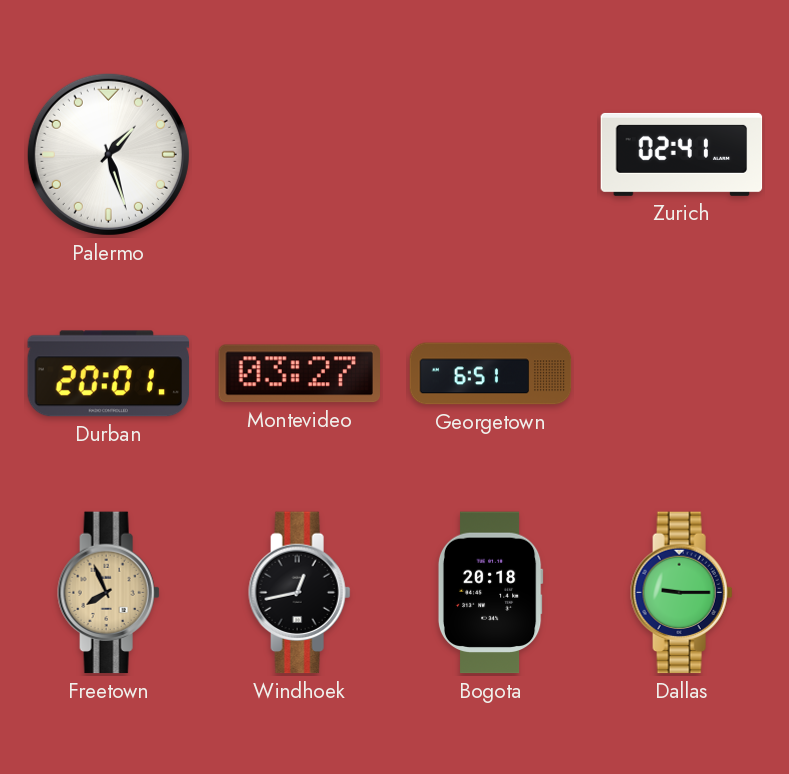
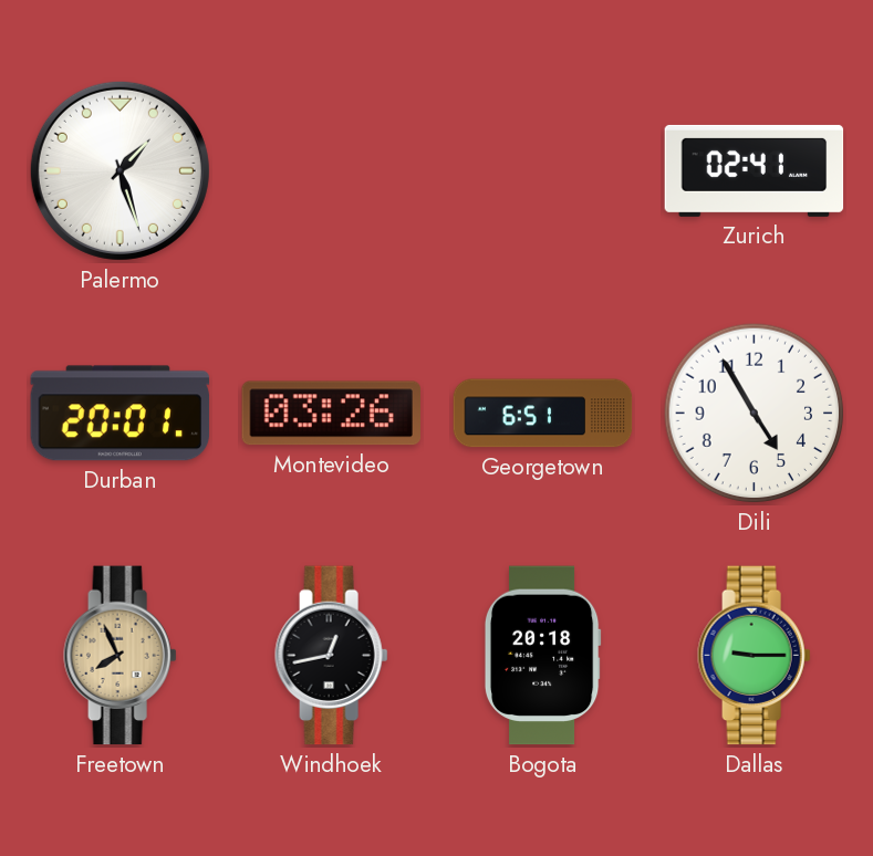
Montevideo: 03:27 -> 03:26 (331, 414)
Dili: none -> 4:55 (755, 414)
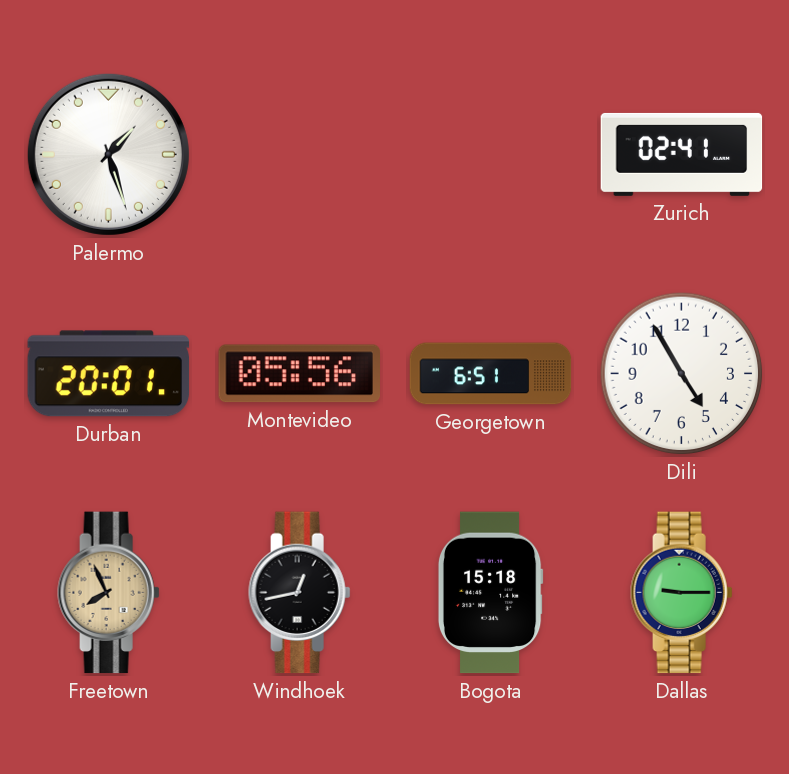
Montevideo: 03:26 -> 05:56 (299, 374)
Bogota: 20:18 -> 15:18 (490, 593)
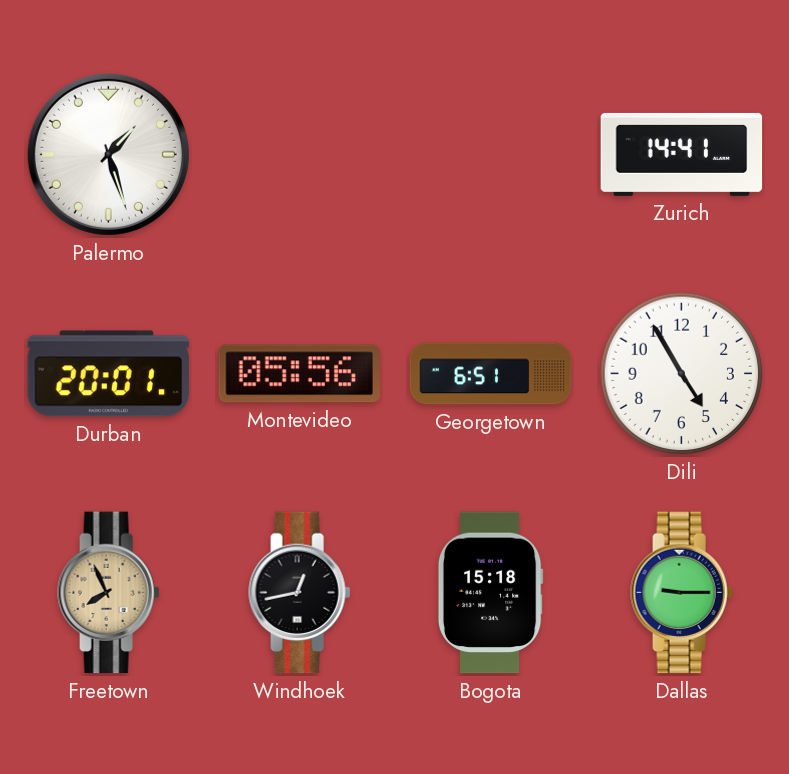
Zurich: 02:41 -> 14:41 (682, 154)
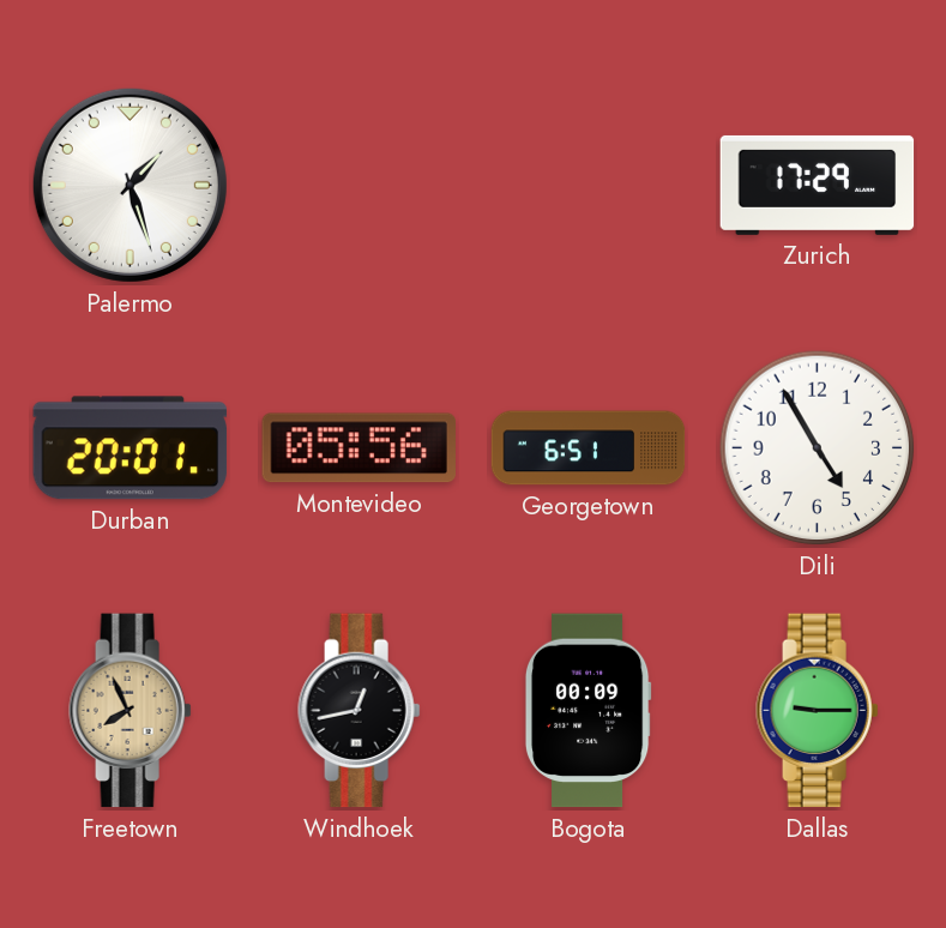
Zurich: 14:41 -> 17:29 (818, 185)
Bogota: 15:18 -> 00:09 (588, 711)
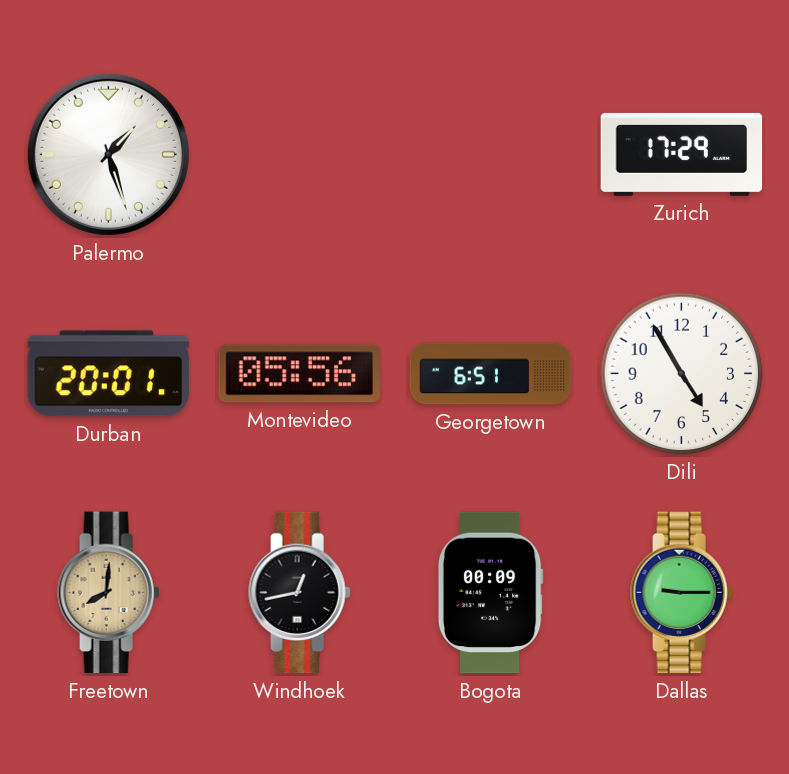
Freetown: 7:56 -> 8:01 (109, 593)
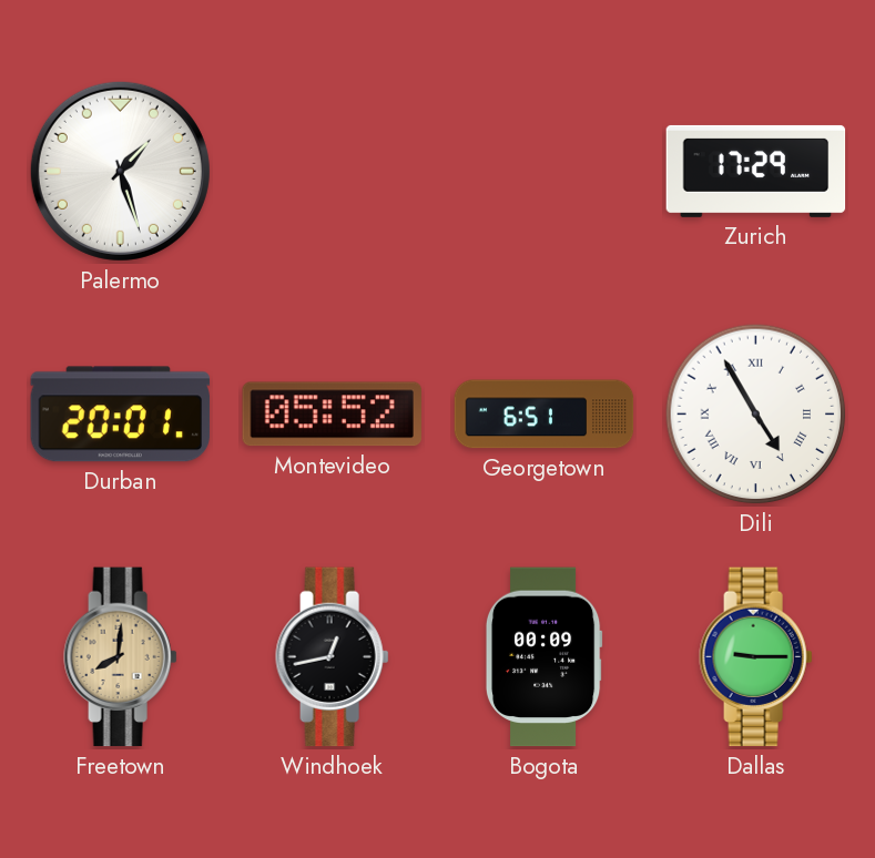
Montevideo: 05:56 -> 05:52 (332, 415)
Dili numerals: Arabic -> Roman (756, 415)
